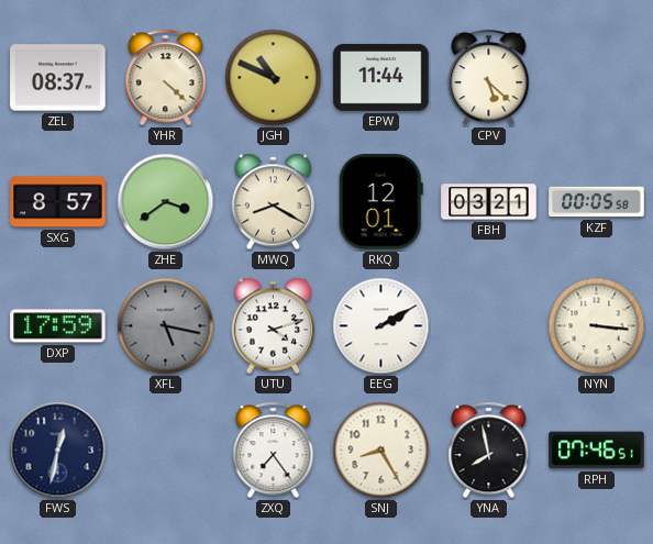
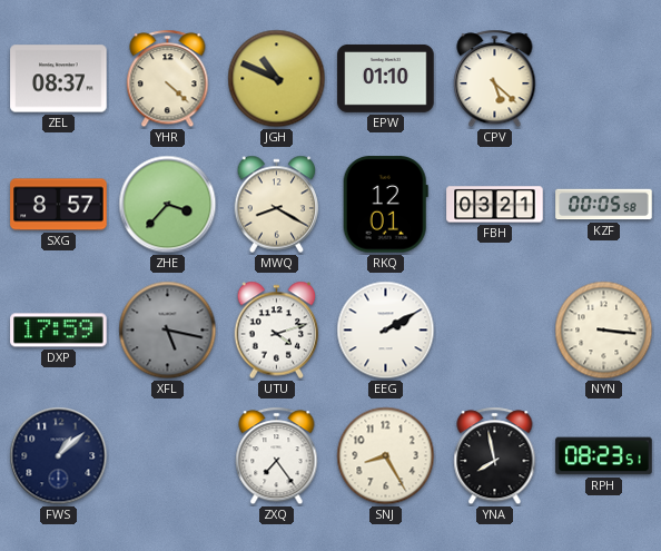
EPW: 11:44 -> 01:10 (386, 78)
ZHE: 3:39 -> 3:37 (168, 205)
FWS: 12:32 -> 1:08 (59, 456)
RPH: 07:46 -> 08:23 (604, 456)
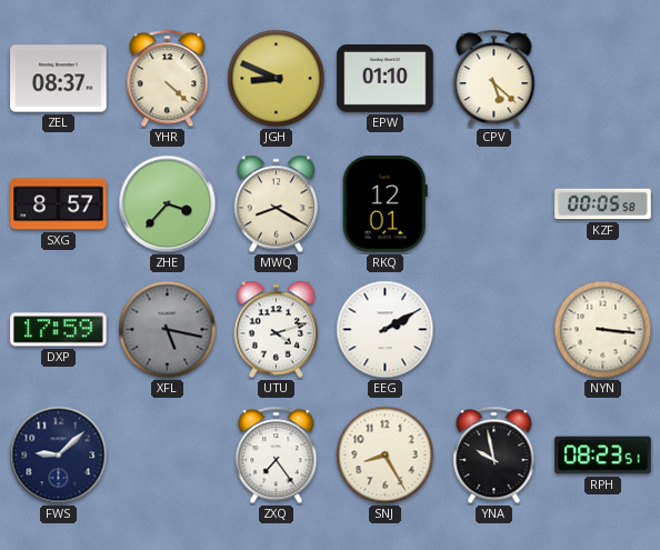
JGH: 10:49 -> 8:49 (277, 79)
FBH: 03:21 -> none (495, 205)
FWS: 1:08 -> 9:08 (59, 456)
YNA: 7:58 -> 9:58 (494, 456)
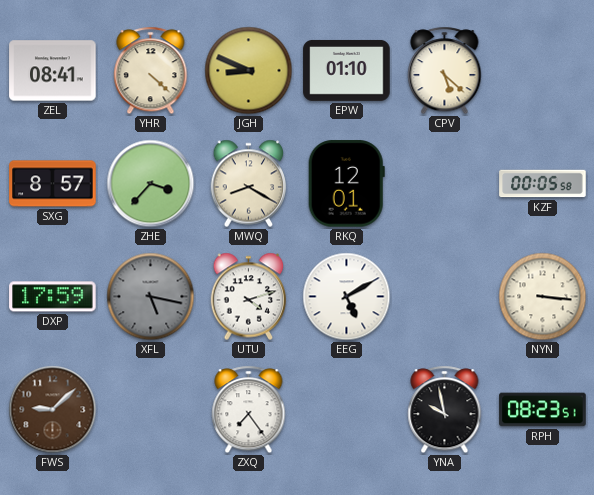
ZEL: 08:37 -> 08:41 (53, 71)
EEG: 2:10 -> 5:10 (347, 297)
FWS dial: navy -> brown (53, 410)
SNJ: 8:25 -> none (386, 456)
